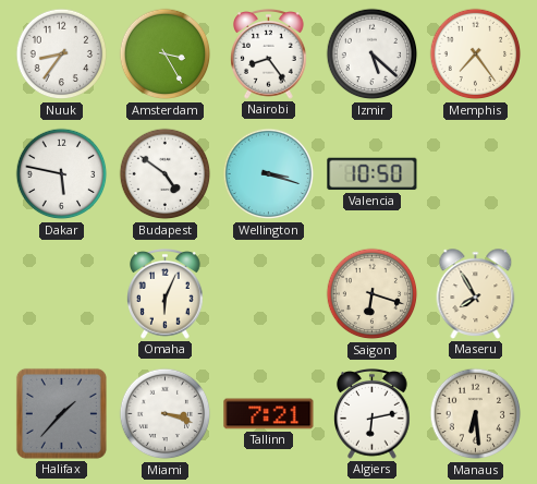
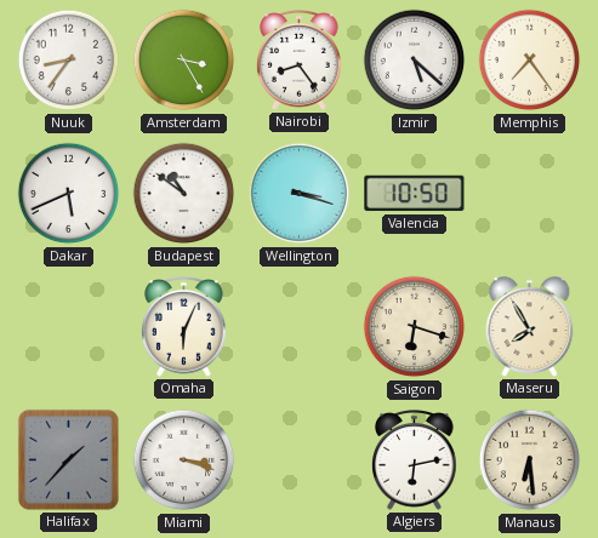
Dakar: 5:47 -> 5:41 (69, 194)
Budapest: 4:51 -> 10:51 (184, 194)
Tallinn: 7:21 -> none (269, 414)
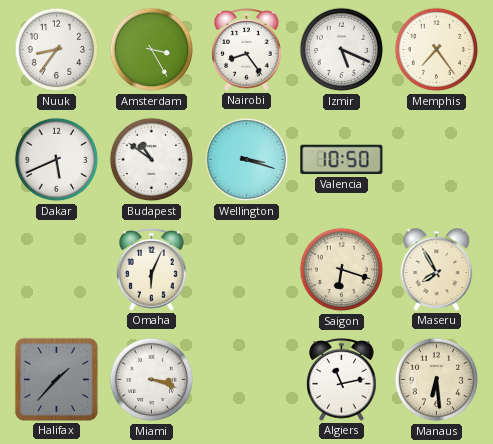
Izmir: 5:22 -> 5:19 (342, 50)
Algiers: 6:13 -> 11:13 (342, 380)
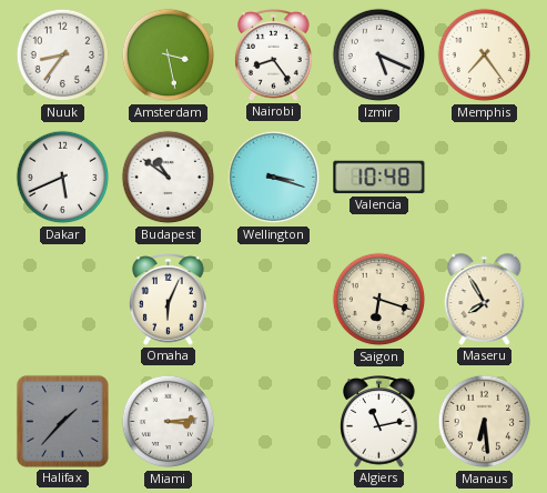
Amsterdam: 3:25 -> 3:28 (169, 56)
Valencia: 10:50 -> 10:48 (379, 178)
Miami: 3:18 -> 3:14 (169, 422)
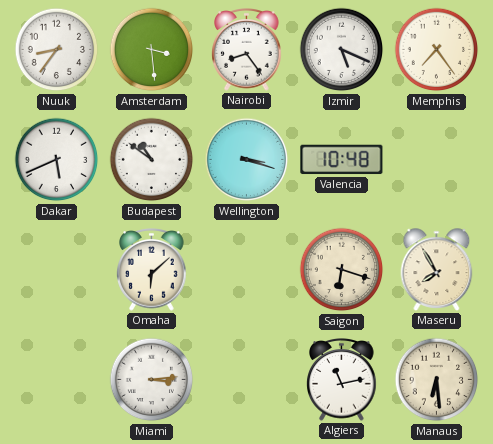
Amsterdam: 3:28 -> 3:29 (152, 50)
Omaha: 6:04 -> 6:08 (152, 270)
Halifax: 1:37 -> none (62, 421)
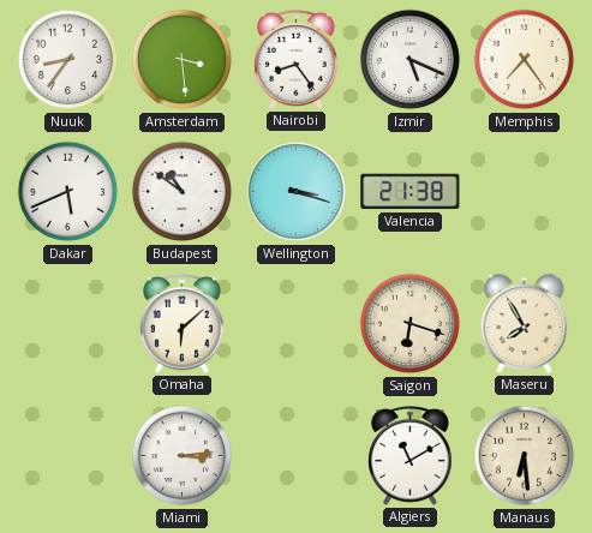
Valencia: 10:48 -> 21:38 (411, 192)
Algiers: 11:13 -> 11:10 (411, 456)
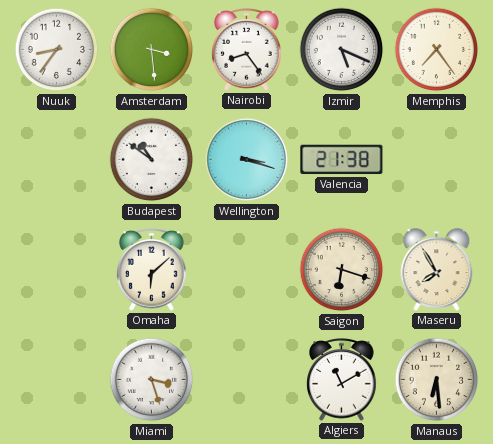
Dakar: 5:41 -> none (68, 192)
Miami: 3:14 -> 3:27 (152, 380)
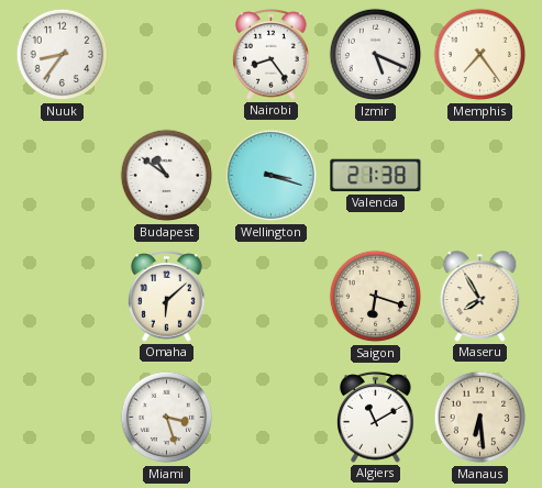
Amsterdam: 3:29 -> none (152, 50)
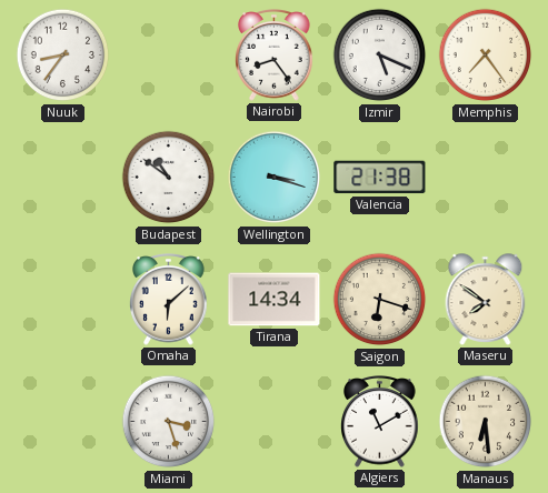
Tirana: none -> 14:34 (275, 300)
Maseru: 7:55 -> 7:51 (486, 300)
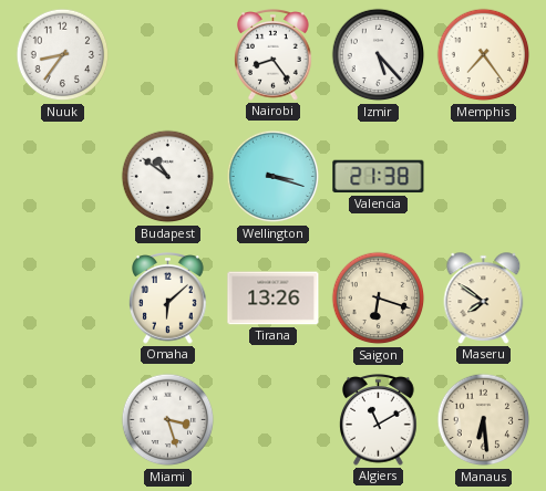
Izmir: 5:19 -> 5:23 (379, 55)
Tirana: 14:34 -> 13:26 (274, 299)
